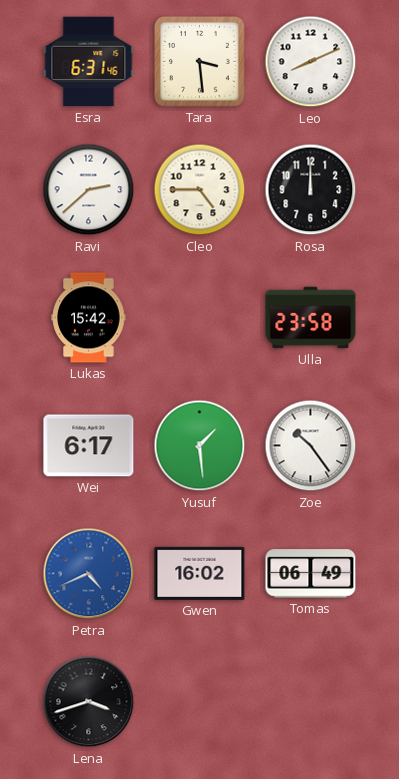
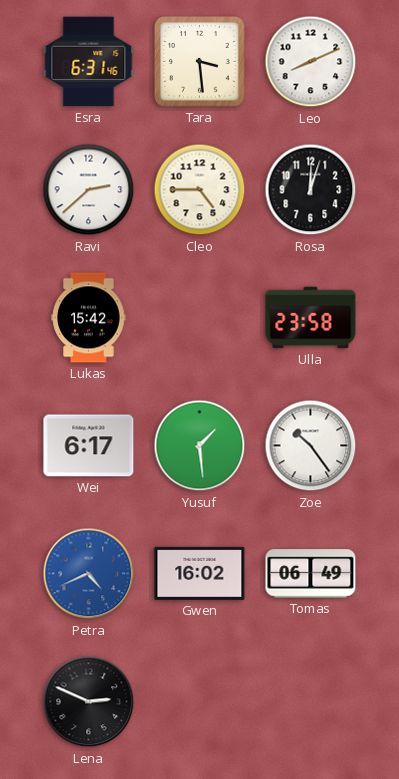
Rosa: 12:00 -> 12:03 (311, 190)
Lena: 3:42 -> 2:49 (89, 702)
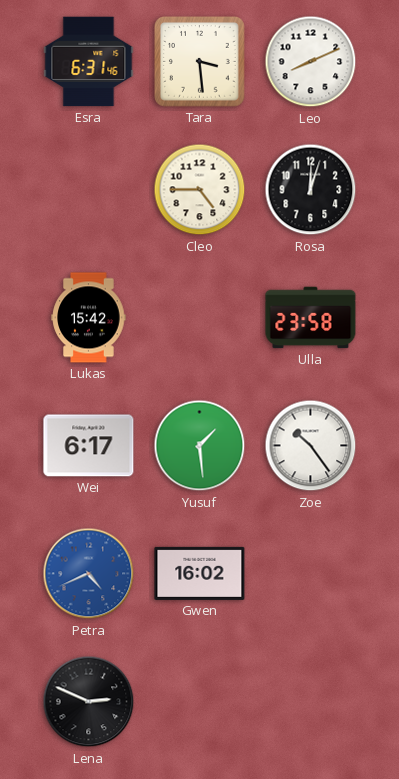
Ravi: 2:38 -> none (89, 190)
Tomas: 06:49 -> none (311, 574)
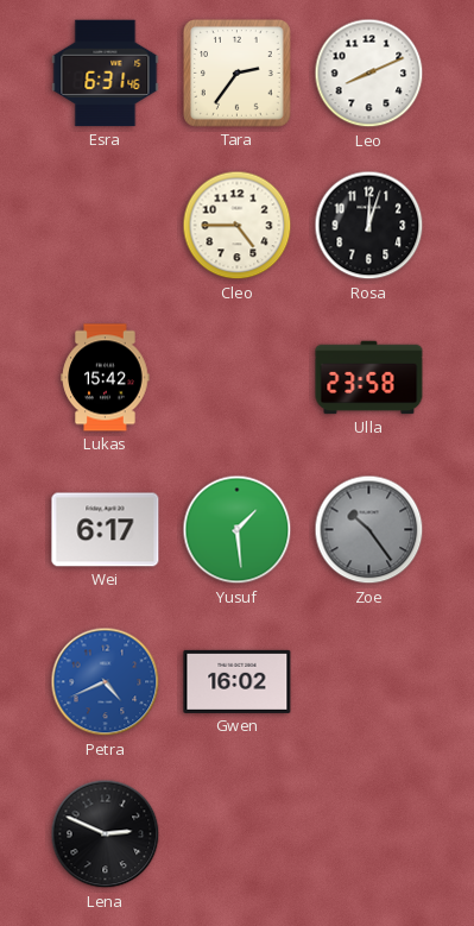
Tara: 3:29 -> 2:36 (238, 74)
Zoe dial: white -> grey (369, 530)
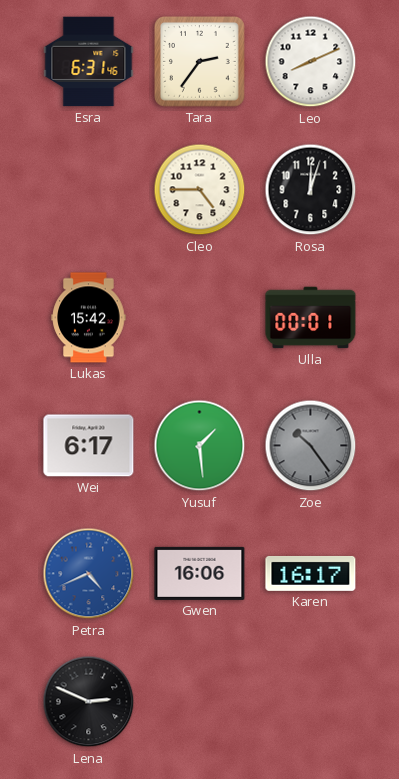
Ulla: 23:58 -> 00:01 (311, 318)
Gwen: 16:02 -> 16:06 (200, 573)
Karen: none -> 16:17 (311, 573)
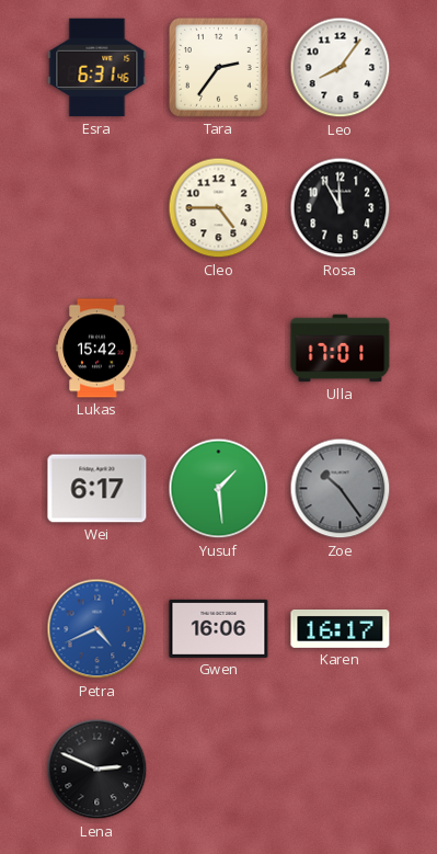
Leo: 8:11 -> 8:06 (341, 68)
Rosa: 12:03 -> 11:55 (341, 208)
Ulla: 00:01 -> 17:01 (341, 349)
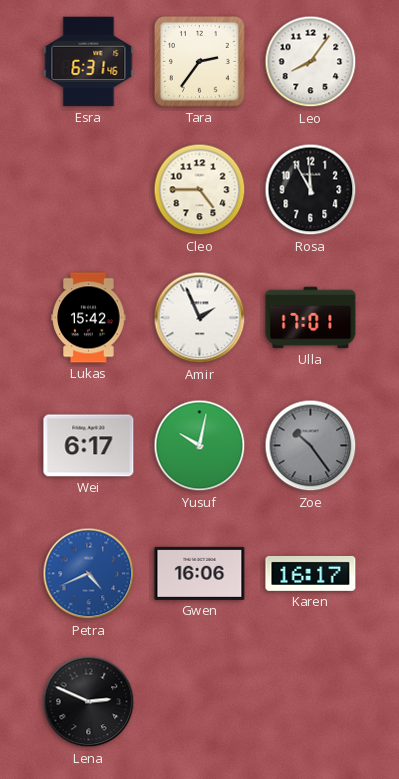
Amir: none -> 1:56 (200, 318)
Yusuf: 1:29 -> 10:02 (200, 446)
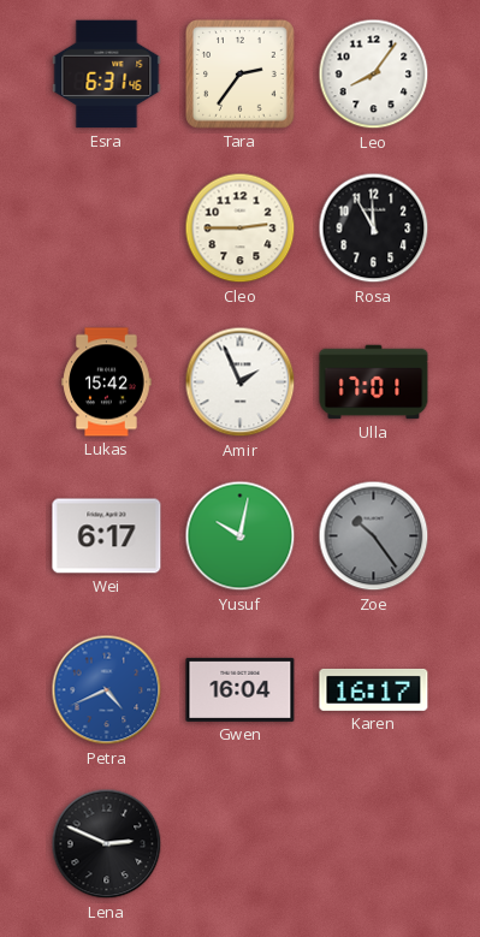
Cleo: 4:45 -> 2:45 (241, 229)
Gwen: 16:06 -> 16:04 (241, 689)
